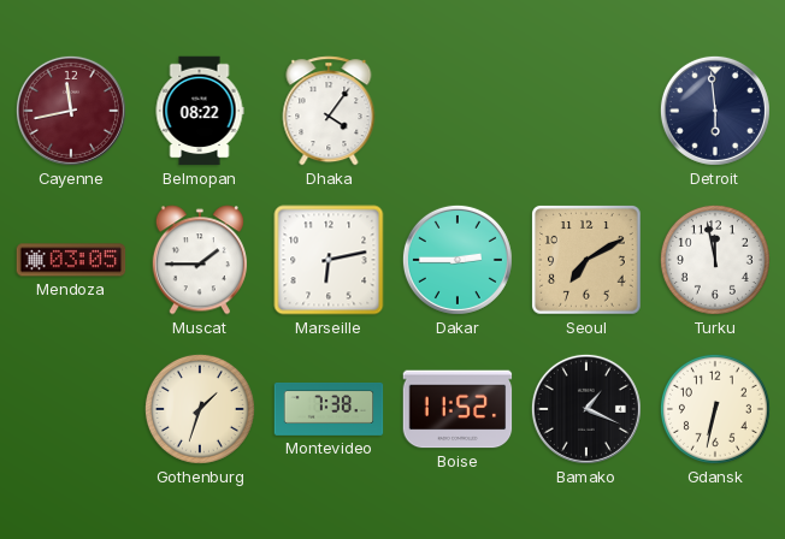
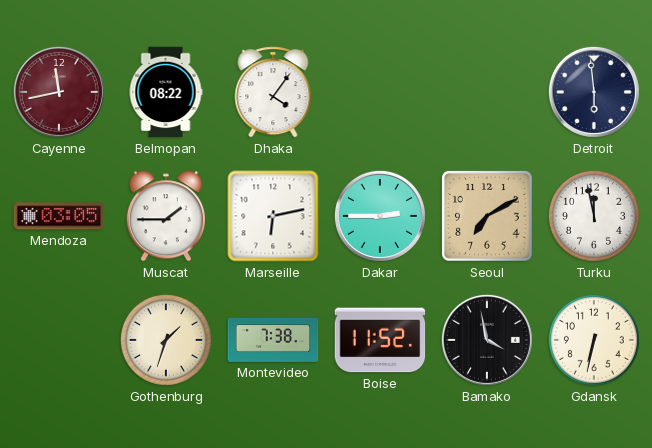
Bamako: 1:19 -> 3:58 (487, 340)
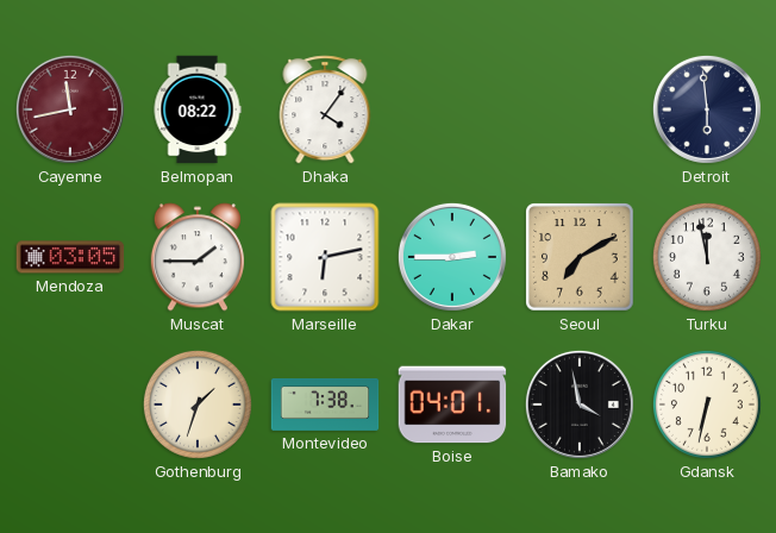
Boise: 11:52 -> 04:01 (452, 405)
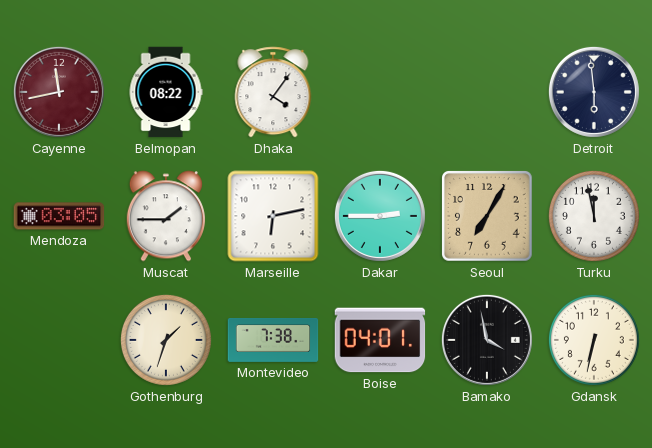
Seoul: 7:10 -> 7:05 (488, 217)
